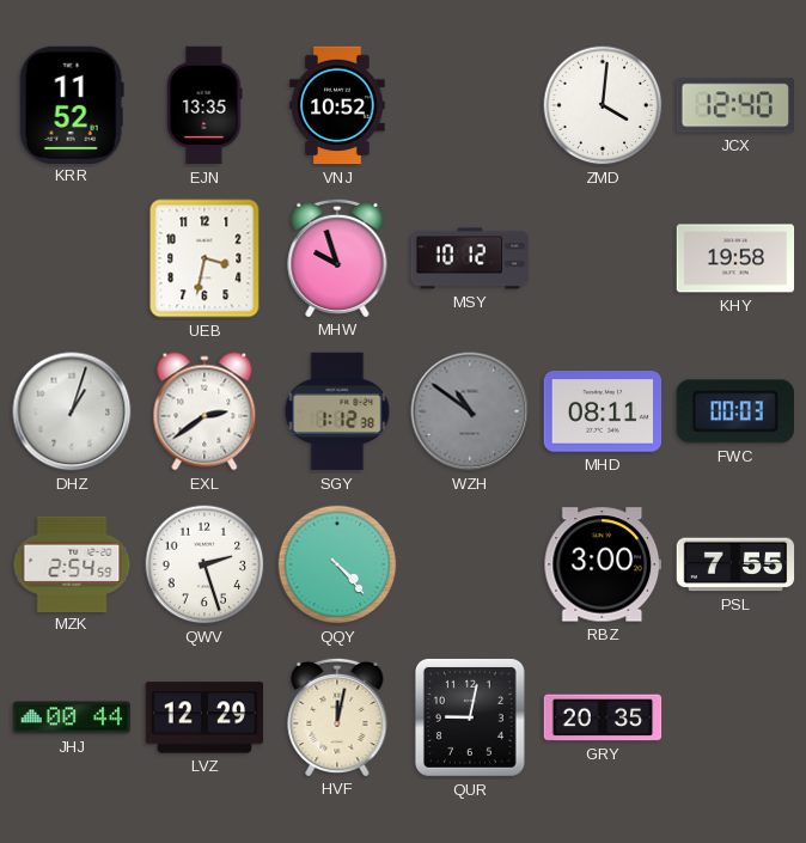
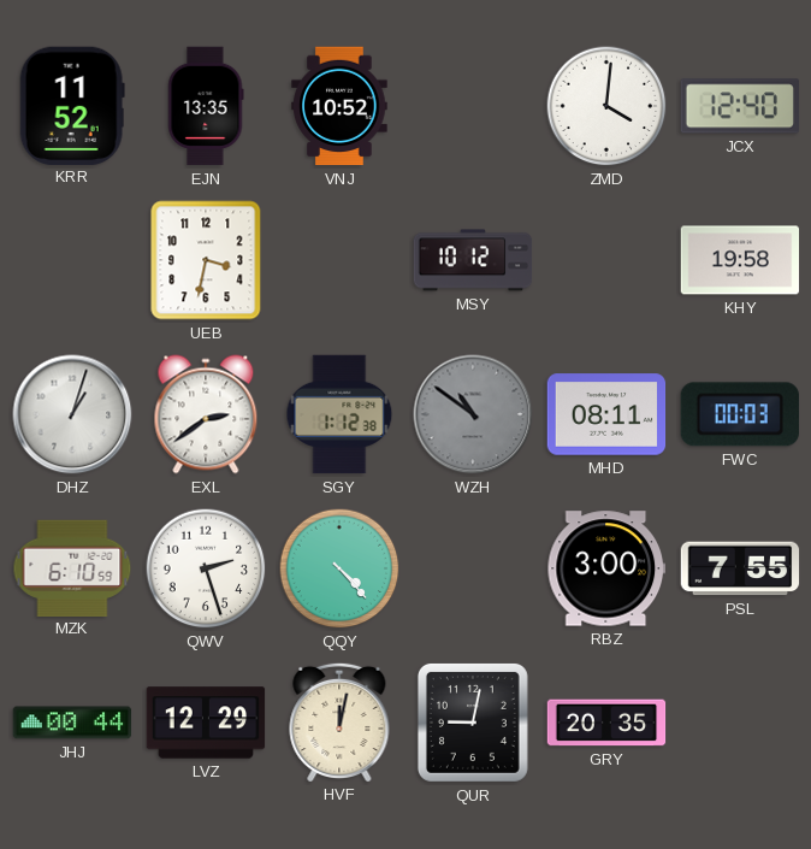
MHW: 9:57 -> none (337, 257)
MZK: 2:54 -> 6:10 (72, 567)
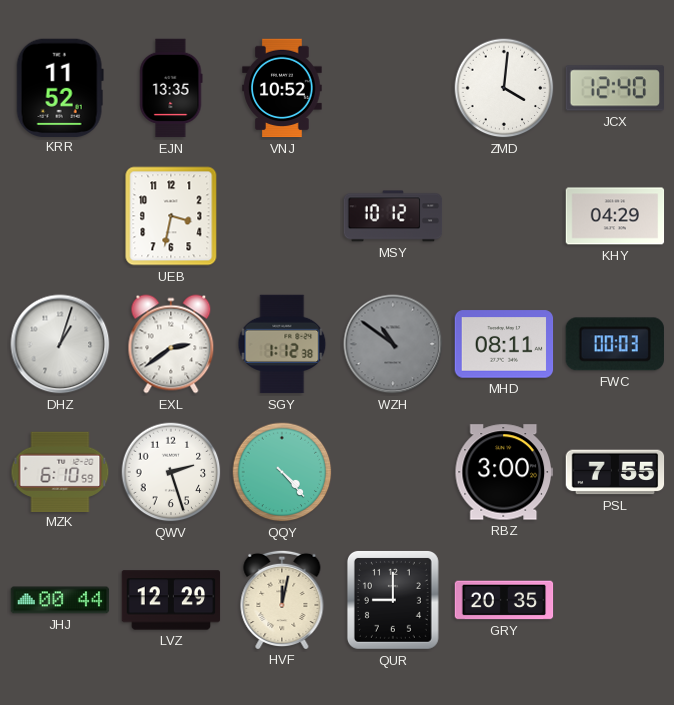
KHY: 19:58 -> 04:29 (615, 216)
QUR: 9:02 -> 9:00 (393, 600)
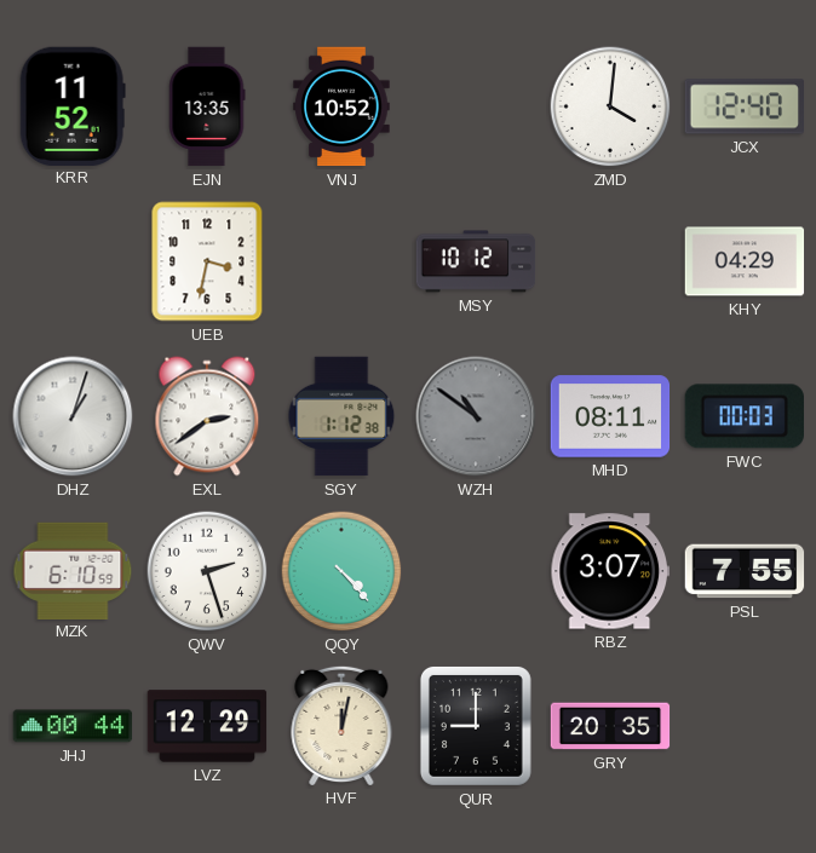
RBZ: 3:00 -> 3:07 (609, 571)
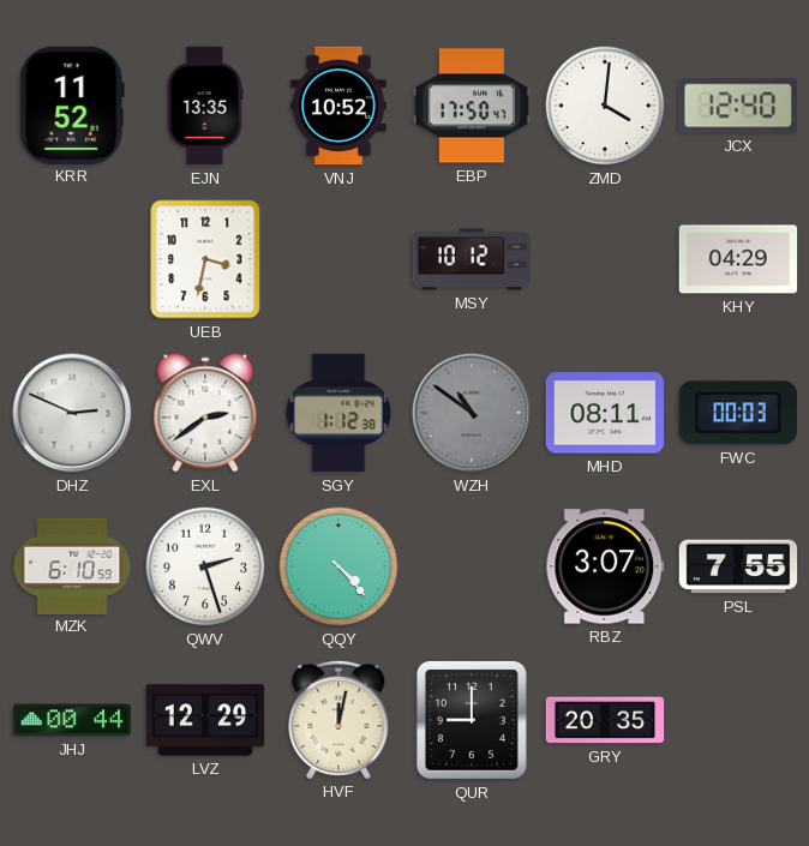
EBP: none -> 17:50 (472, 106)
DHZ: 1:03 -> 2:49 (72, 413)
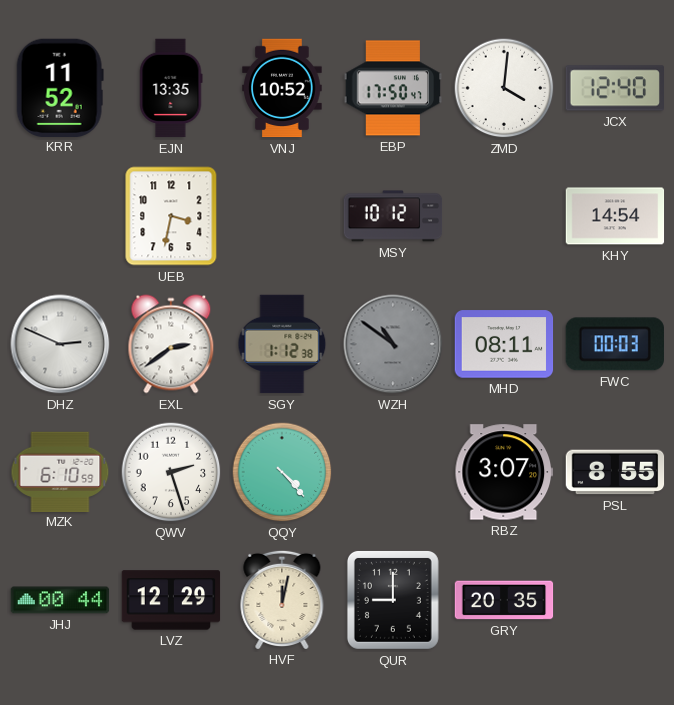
KHY: 04:29 -> 14:54 (615, 216)
PSL: 7:55 -> 8:55 (615, 472)
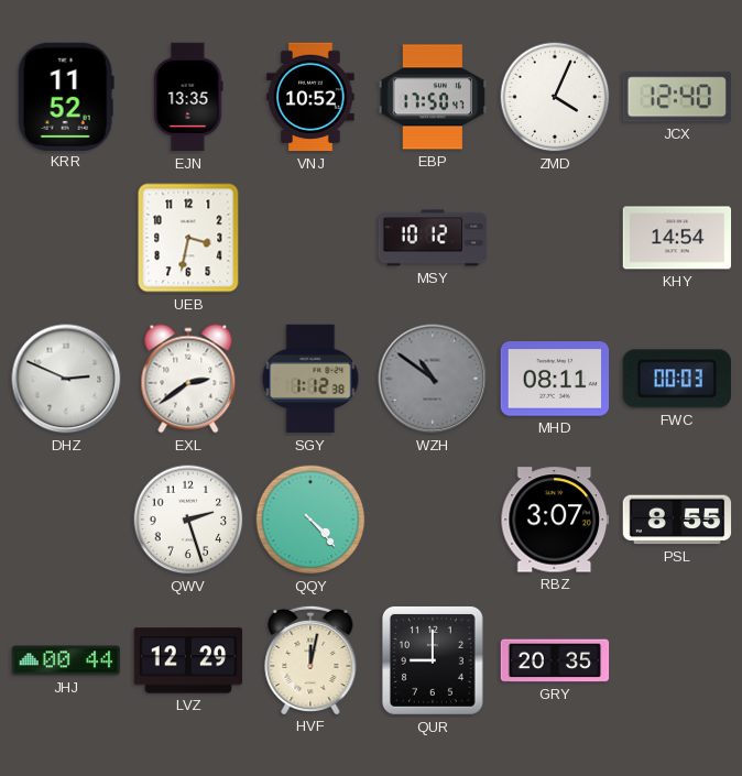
ZMD: 4:01 -> 4:04 (555, 97)
MZK: 6:10 -> none (60, 471)
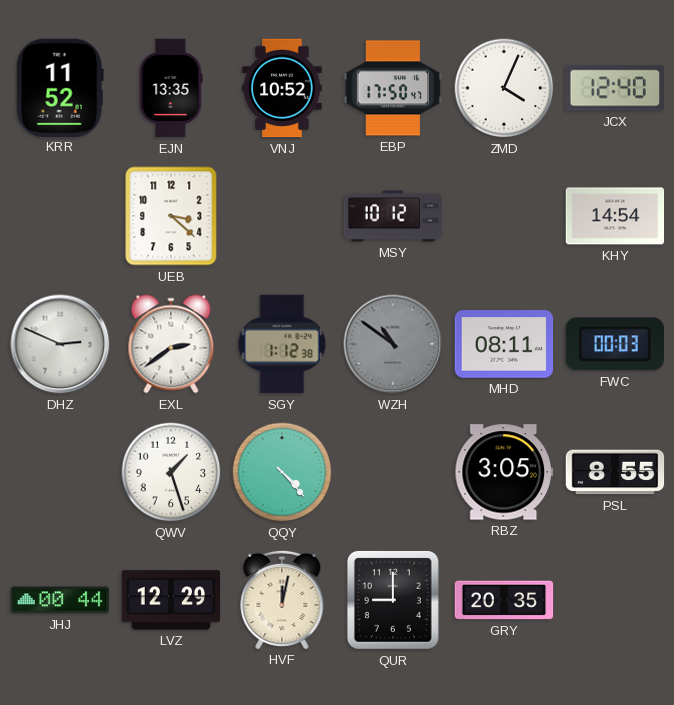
UEB: 3:32 -> 3:22 (171, 216)
QWV: 2:27 -> 1:27 (171, 472)
RBZ: 3:07 -> 3:05 (503, 472)
